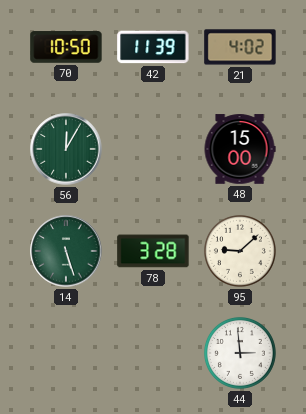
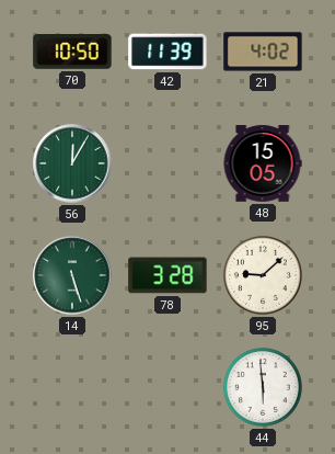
48: 15:00 -> 15:05 (263, 163)
44: 2:59 -> 5:59 (263, 387)
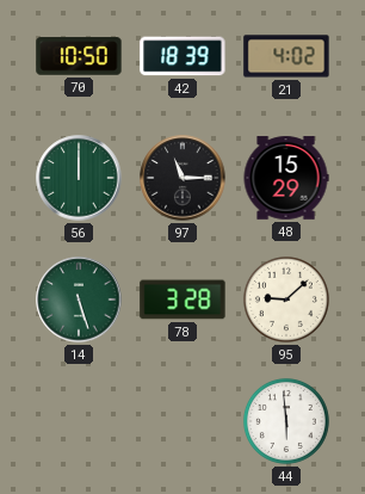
42: 11:39 -> 18:39 (182, 56)
56: 12:05 -> 12:00 (79, 178)
97: none -> 11:15 (182, 178)
48: 15:05 -> 15:29 (286, 178)
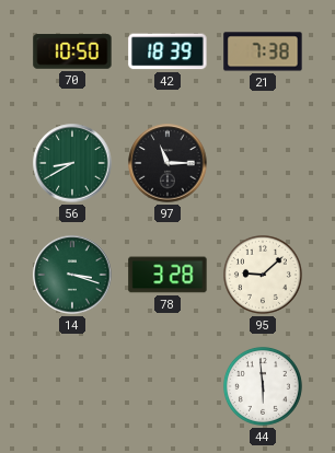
21: 4:02 -> 7:38 (263, 51)
56: 12:00 -> 8:40 (72, 163)
48: 15:29 -> none (286, 178)
14: 5:27 -> 3:18 (72, 275)
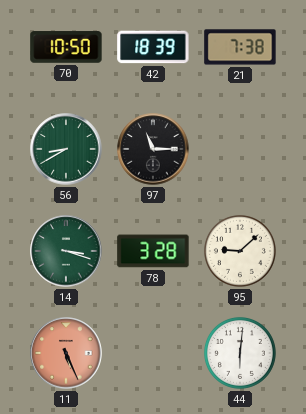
11: none -> 5:26 (66, 353)
44: 5:59 -> 6:01 (240, 353)
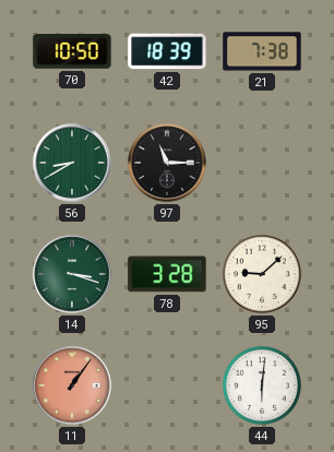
11: 5:26 -> 1:06 (72, 385)
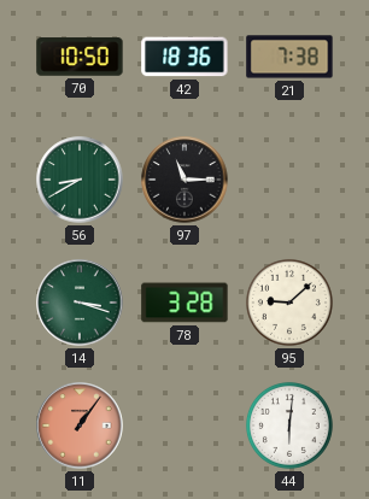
42: 18:39 -> 18:36 (184, 57)
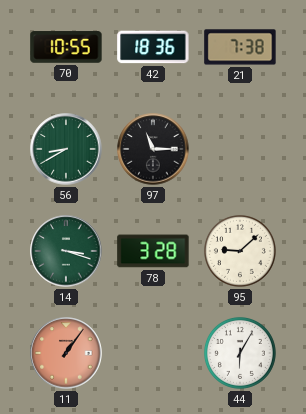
70: 10:50 -> 10:55 (66, 47)
44: 6:01 -> 6:05 (240, 353)
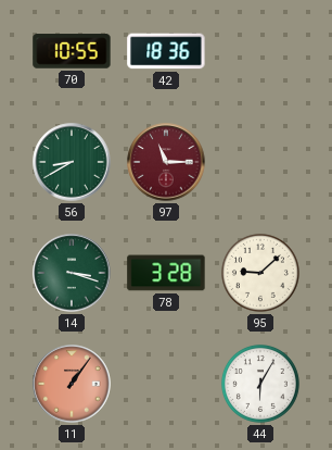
21: 7:38 -> none (240, 47)
97 dial: black -> burgundy (166, 162)
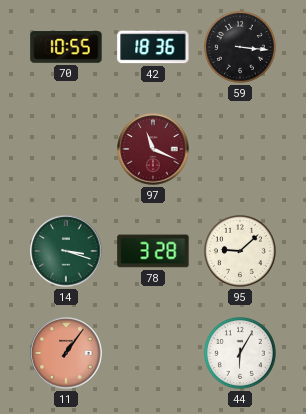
59: none -> 3:16 (240, 47)
56: 8:40 -> none (72, 162)
97: 11:15 -> 11:19 (153, 149)
